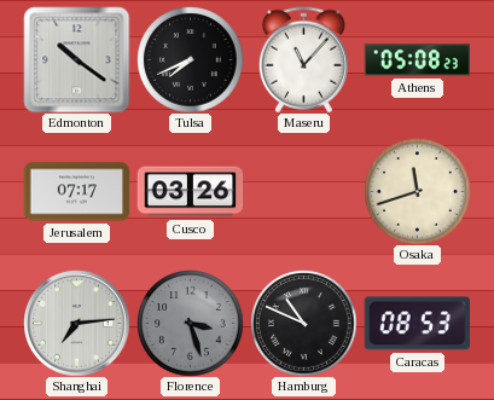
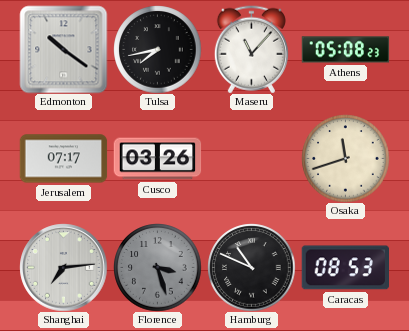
Tulsa: 7:41 -> 7:43 (157, 49)
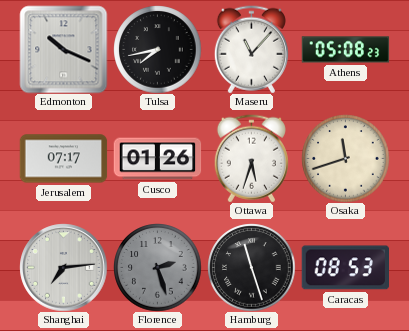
Edmonton: 10:21 -> 10:19 (63, 49)
Cusco: 03:26 -> 01:26 (157, 159)
Ottawa: none -> 5:33 (251, 158)
Florence: 3:27 -> 2:27 (157, 267)
Hamburg: 10:49 -> 11:27 (251, 267)
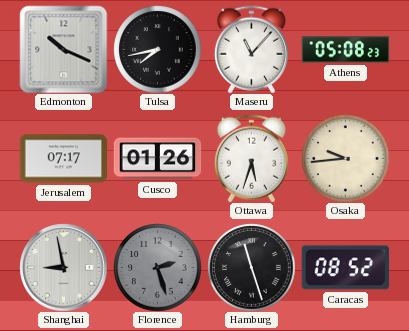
Osaka: 11:42 -> 9:44 (345, 158)
Shanghai: 7:14 -> 8:58 (63, 267)
Caracas: 08:53 -> 08:52 (345, 268)
